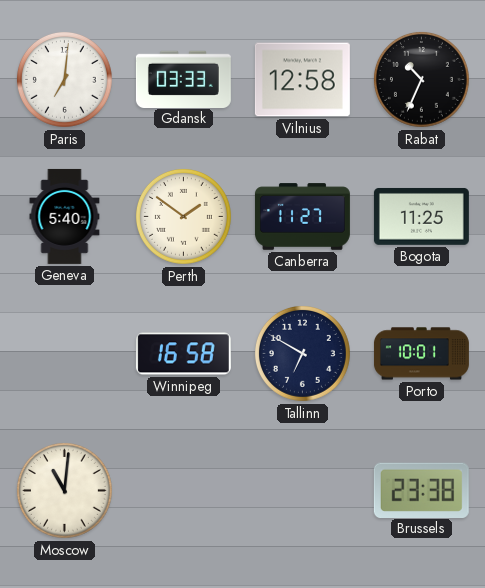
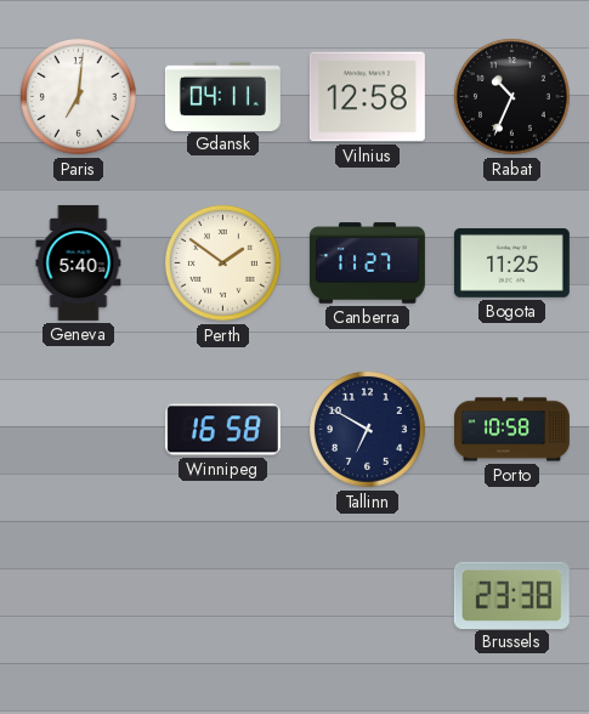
Gdansk: 03:33 -> 04:11 (222, 96)
Porto: 10:01 -> 10:58 (511, 430)
Moscow: 11:01 -> none (64, 490)
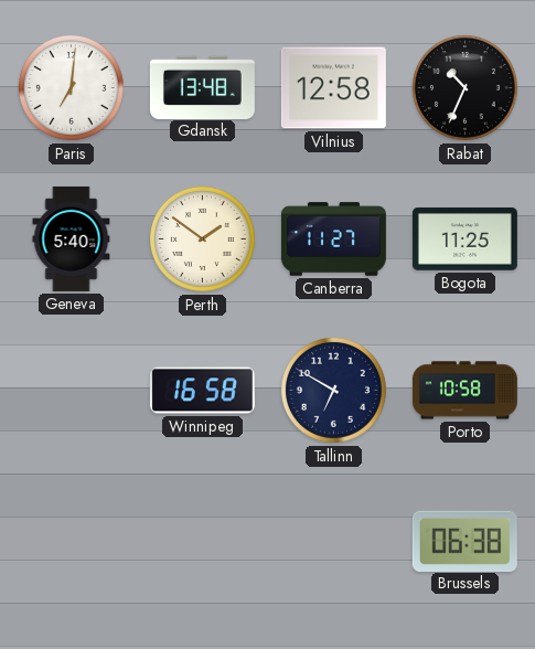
Gdansk: 04:11 -> 13:48 (202, 87)
Brussels: 23:38 -> 06:38 (464, 541)
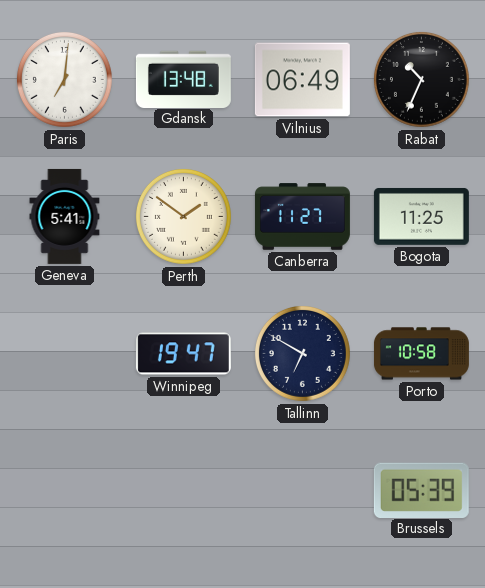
Vilnius: 12:58 -> 06:49 (302, 80)
Geneva: 5:40 -> 5:41 (65, 216)
Winnipeg: 16:58 -> 19:47 (183, 354)
Brussels: 06:38 -> 05:39 (421, 490)
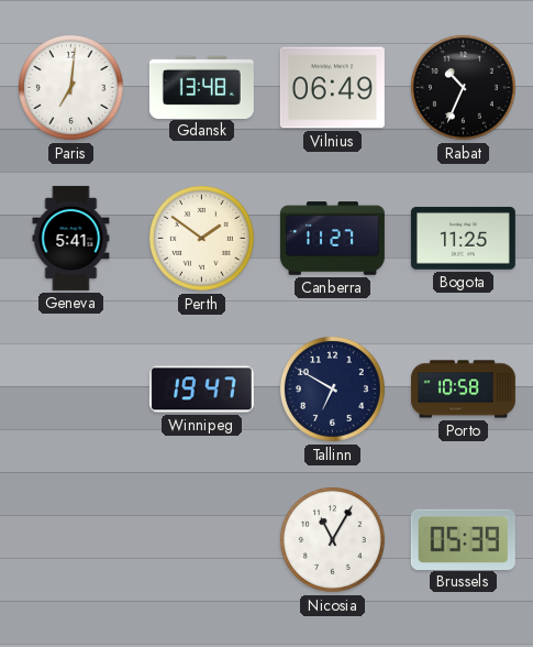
Nicosia: none -> 11:05 (332, 539)
